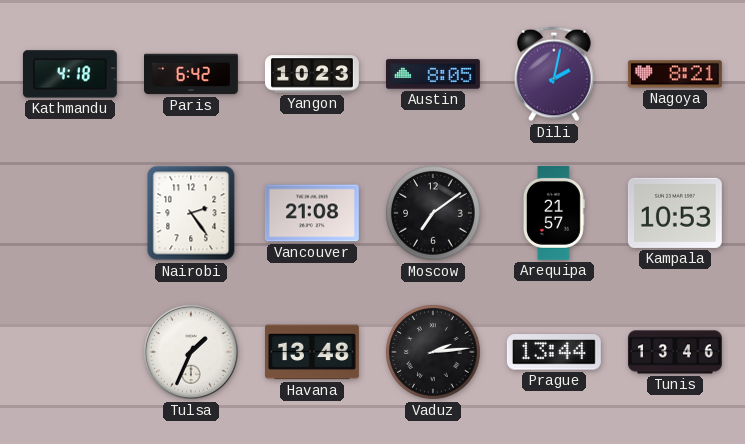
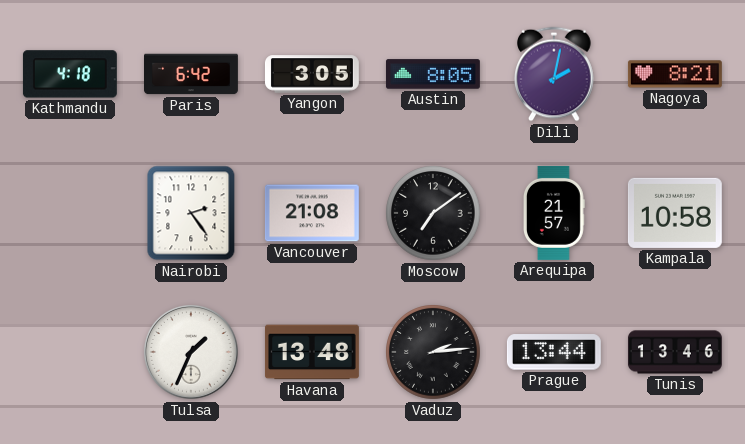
Yangon: 10:23 -> 3:05 (312, 74)
Kampala: 10:53 -> 10:58 (675, 213)
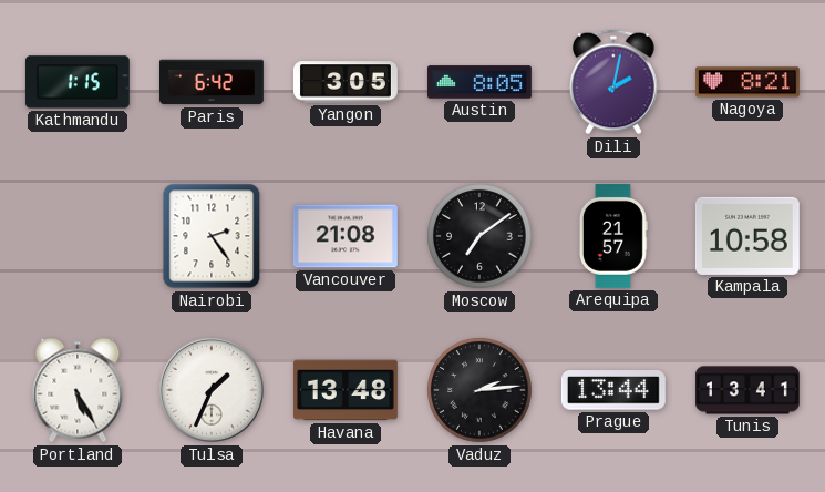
Kathmandu: 4:18 -> 1:15 (78, 82)
Portland: none -> 5:25 (78, 390)
Tunis: 13:46 -> 13:41 (747, 390)
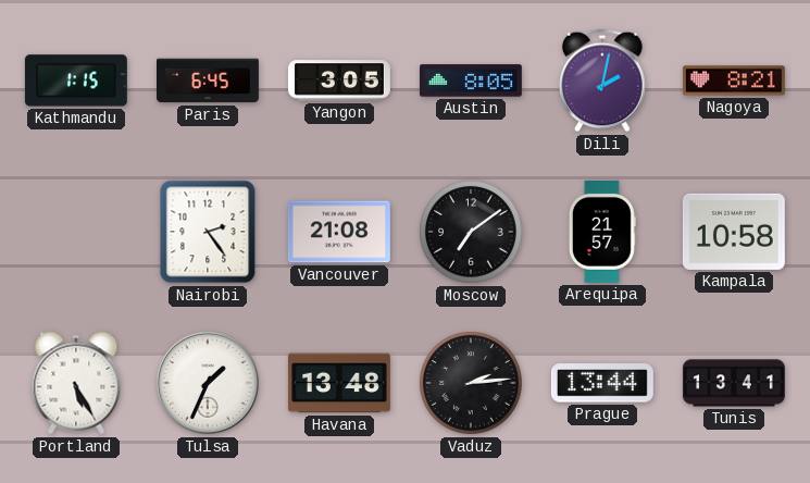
Paris: 6:42 -> 6:45 (209, 81)
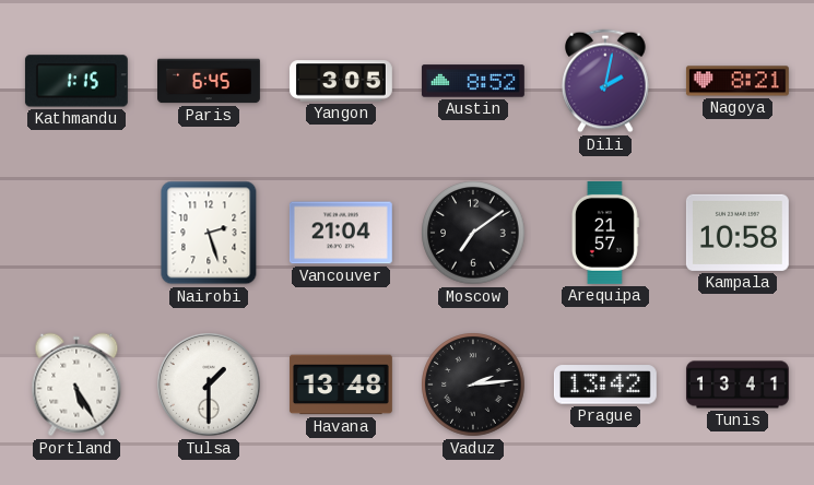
Austin: 8:05 -> 8:52 (473, 81)
Nairobi: 2:24 -> 2:27 (209, 233)
Vancouver: 21:08 -> 21:04 (341, 233)
Tulsa: 1:34 -> 1:30 (209, 385)
Prague: 13:44 -> 13:42 (605, 385)
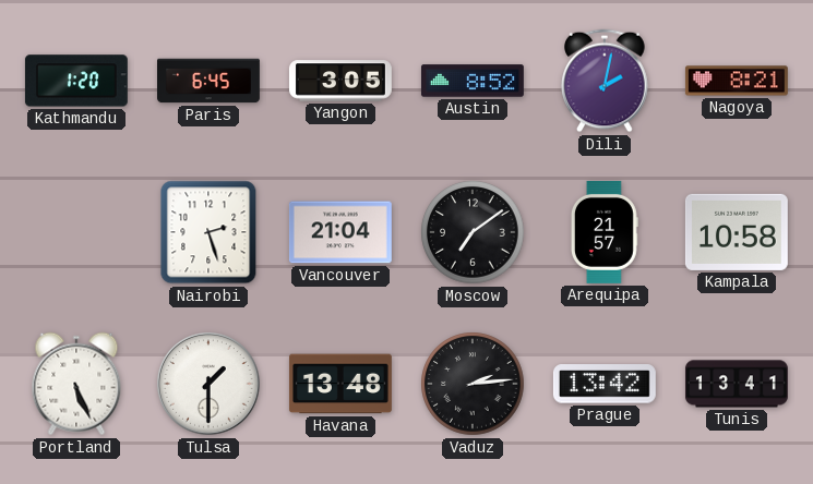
Kathmandu: 1:15 -> 1:20 (76, 81)
Portland: 5:25 -> 5:26 (76, 384)
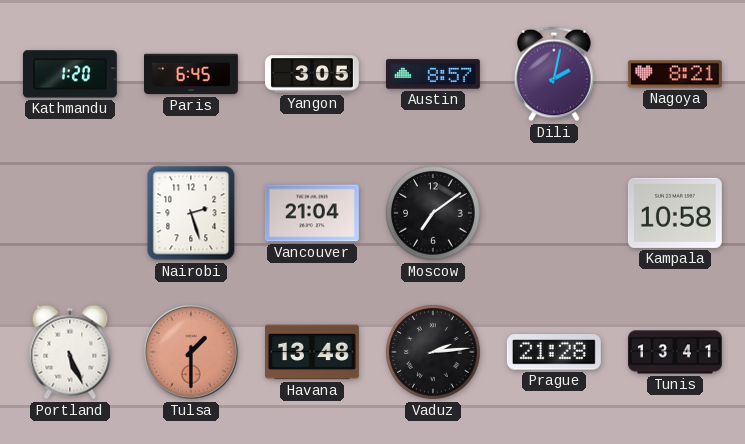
Austin: 8:52 -> 8:57 (433, 74)
Arequipa: 21:57 -> none (605, 232)
Tulsa dial: white -> salmon (191, 352)
Prague: 13:42 -> 21:28 (554, 352)
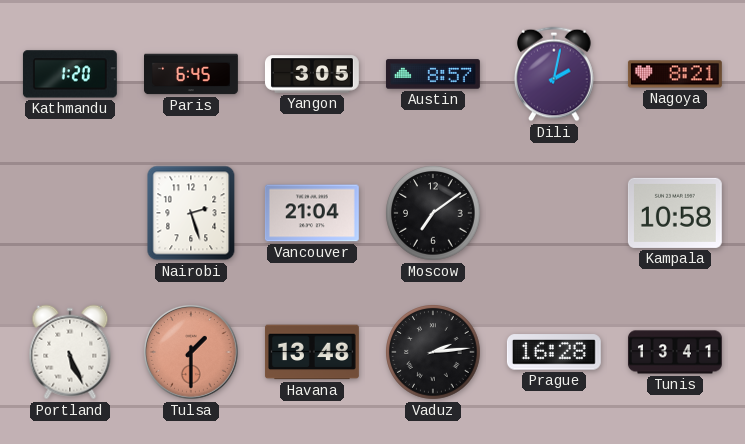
Prague: 21:28 -> 16:28 (554, 352)
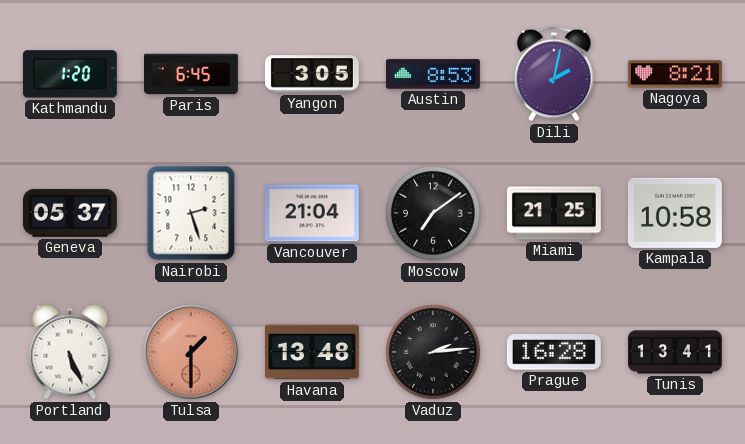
Austin: 8:57 -> 8:53 (433, 74)
Geneva: none -> 05:37 (70, 213)
Miami: none -> 21:25 (554, 213)
